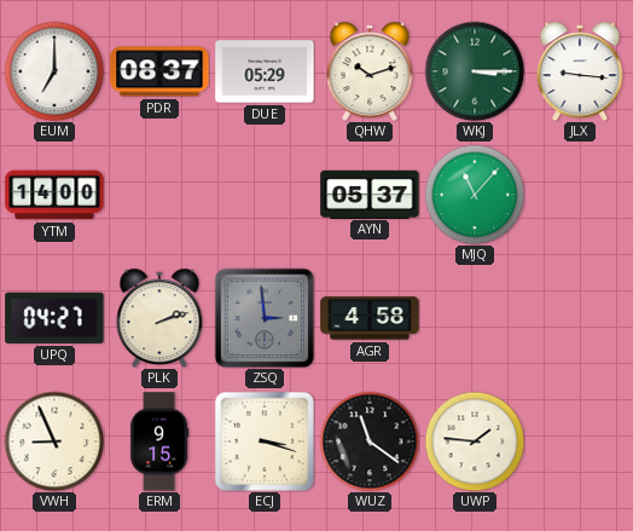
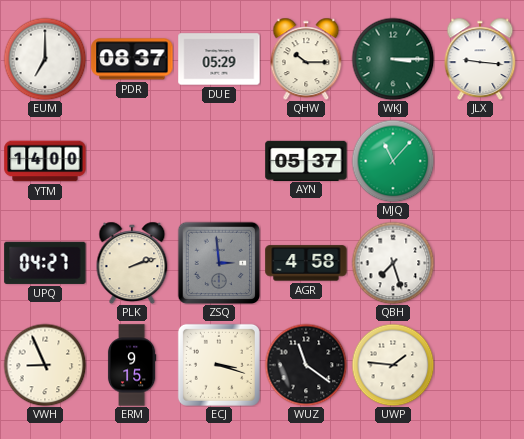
QHW: 10:12 -> 10:15 (306, 59)
QBH: none -> 7:27 (393, 263)
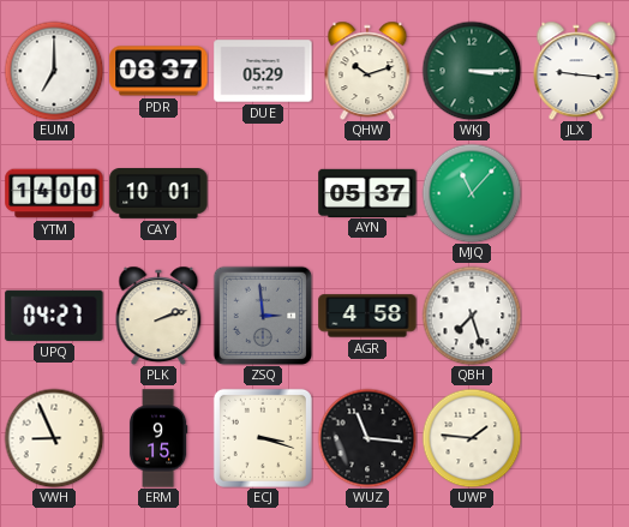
QHW: 10:15 -> 10:12 (367, 71)
CAY: none -> 10:01 (158, 194)
WUZ: 11:21 -> 11:16 (367, 438)
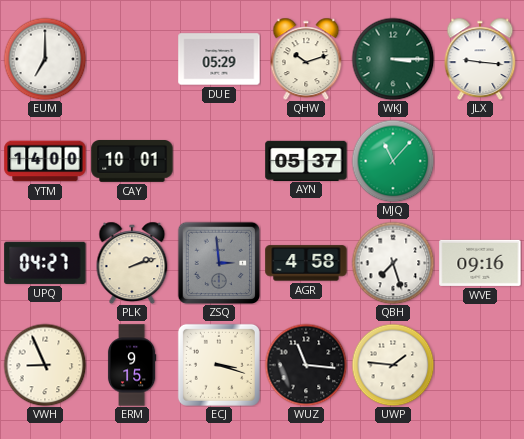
PDR: 08:37 -> none (158, 71)
WVE: none -> 09:16 (480, 263)
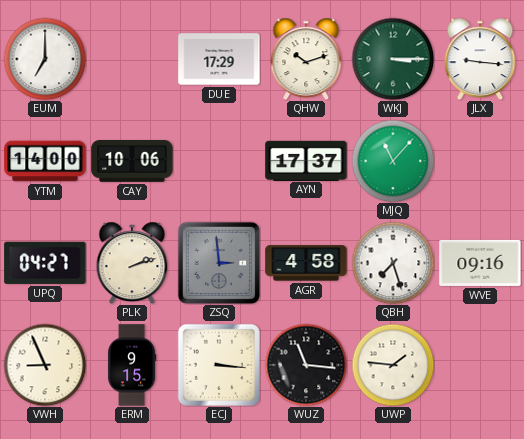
DUE: 05:29 -> 17:29 (219, 59)
CAY: 10:01 -> 10:06 (132, 162)
AYN: 05:37 -> 17:37 (306, 160)
ECJ: 3:18 -> 3:16 (219, 365)
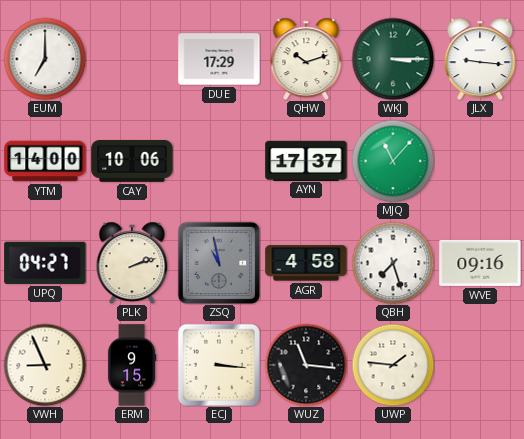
ZSQ: 2:59 -> 10:58 (219, 263)
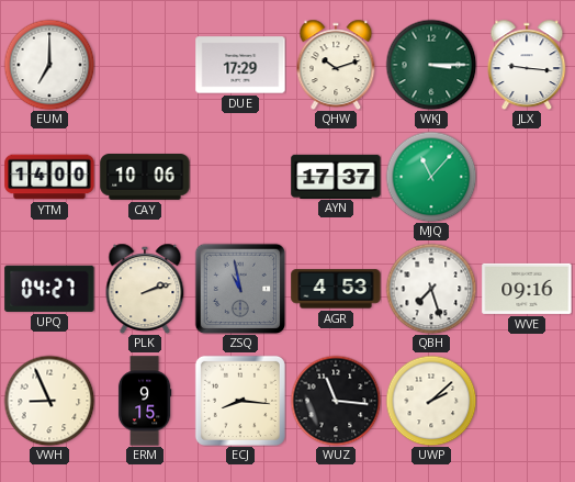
AGR: 4:58 -> 4:53 (336, 289)
ECJ: 3:16 -> 8:16 (240, 401)
UWP: 1:46 -> 2:08 (431, 401)
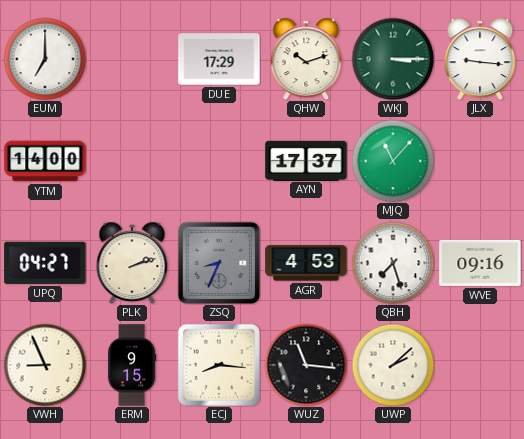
CAY: 10:06 -> none (145, 178)
ZSQ: 10:58 -> 8:34 (219, 263)
